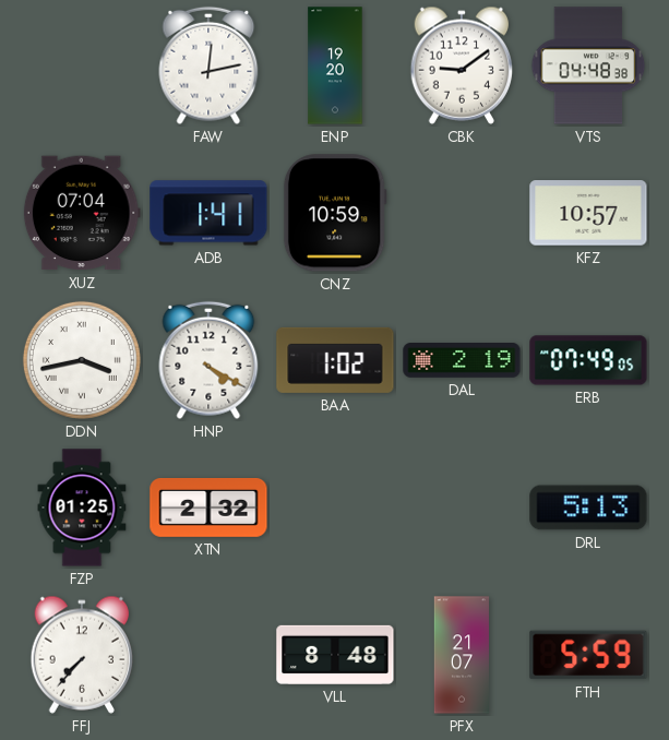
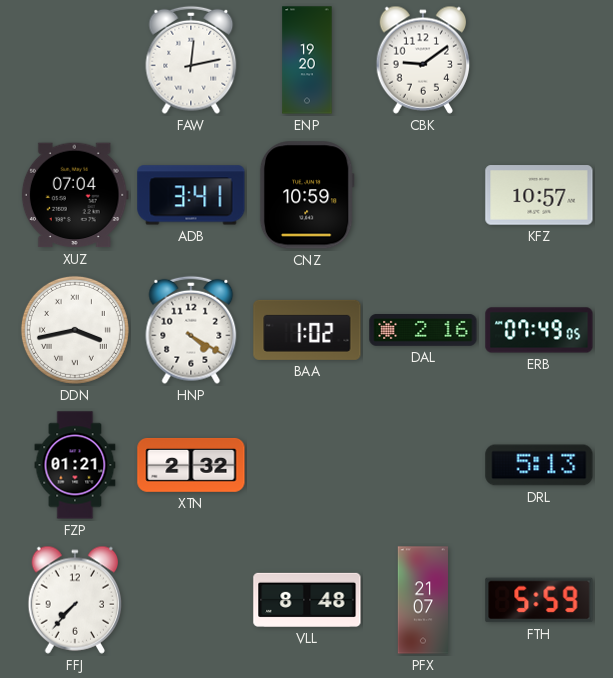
VTS: 04:48 -> none (588, 65)
ADB: 1:41 -> 3:41 (191, 195)
DAL: 2:19 -> 2:16 (423, 331)
FZP: 01:25 -> 01:21 (75, 465)
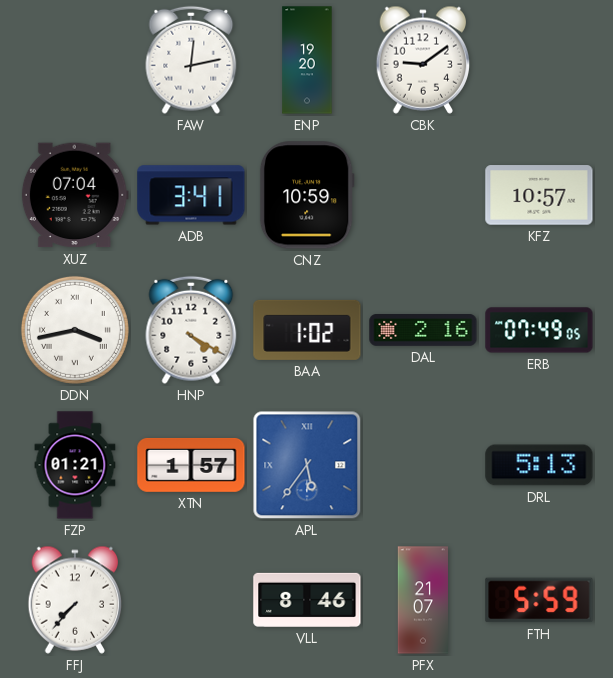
XTN: 2:32 -> 1:57 (191, 465)
APL: none -> 5:36 (307, 465)
VLL: 8:48 -> 8:46 (307, 600)
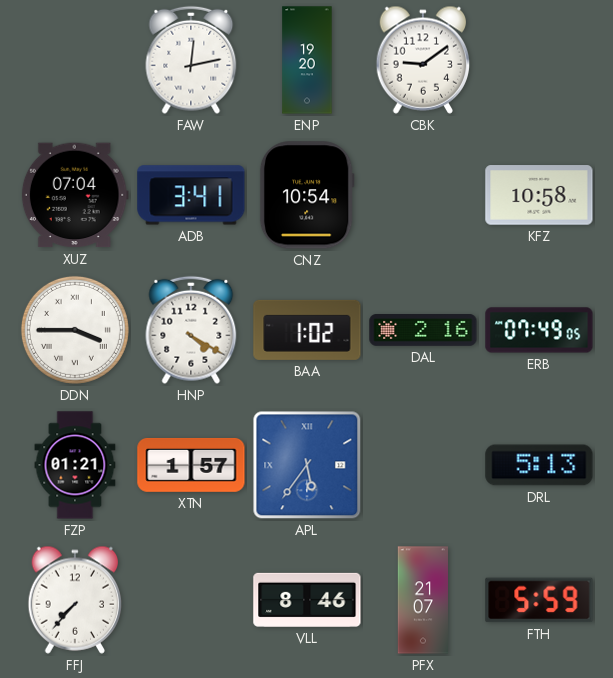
CNZ: 10:59 -> 10:54 (307, 195)
KFZ: 10:57 -> 10:58 (539, 195)
DDN: 3:43 -> 3:45 (75, 330)
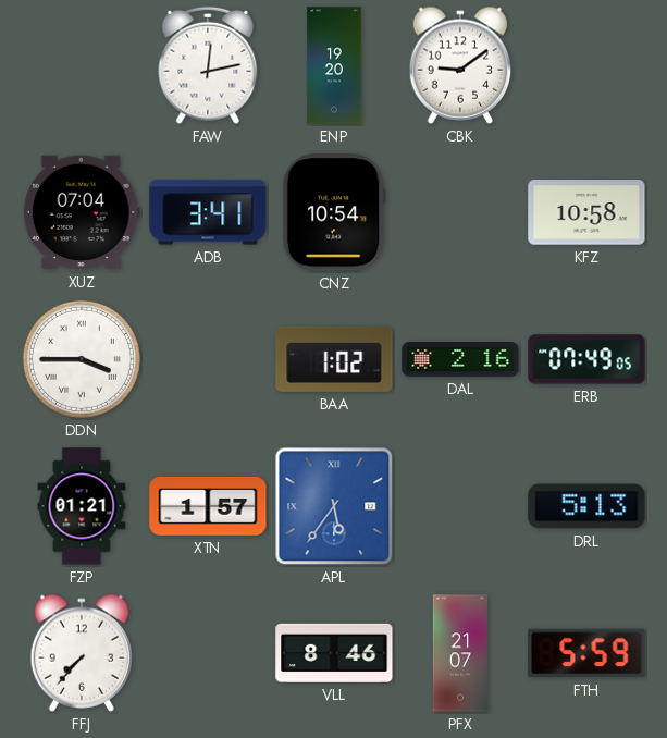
HNP: 4:20 -> none (191, 330)
